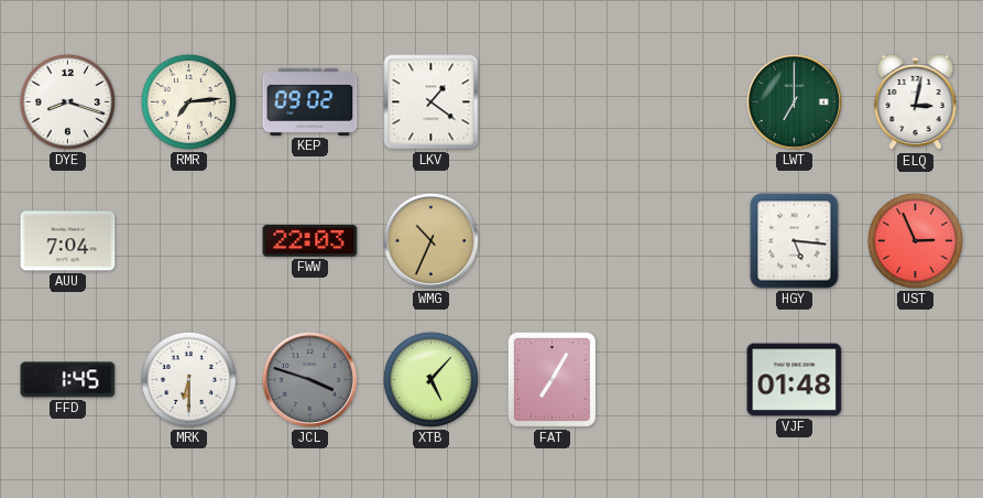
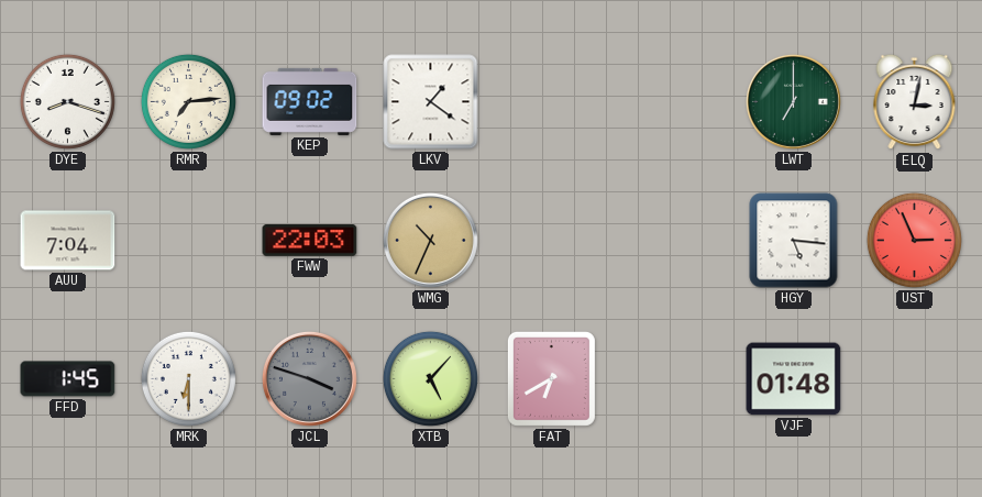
FAT: 7:05 -> 6:40 (551, 378)
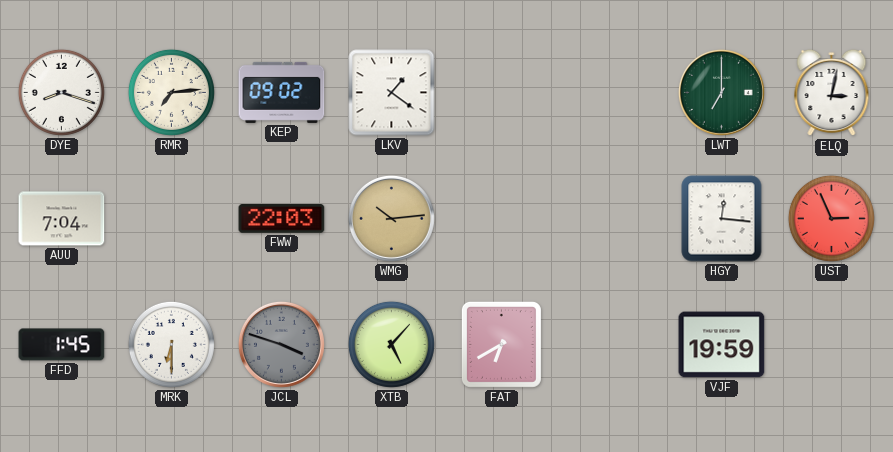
WMG: 10:34 -> 10:14 (391, 218)
HGY: 5:16 -> 12:16 (722, 219)
VJF: 01:48 -> 19:59 (722, 345)
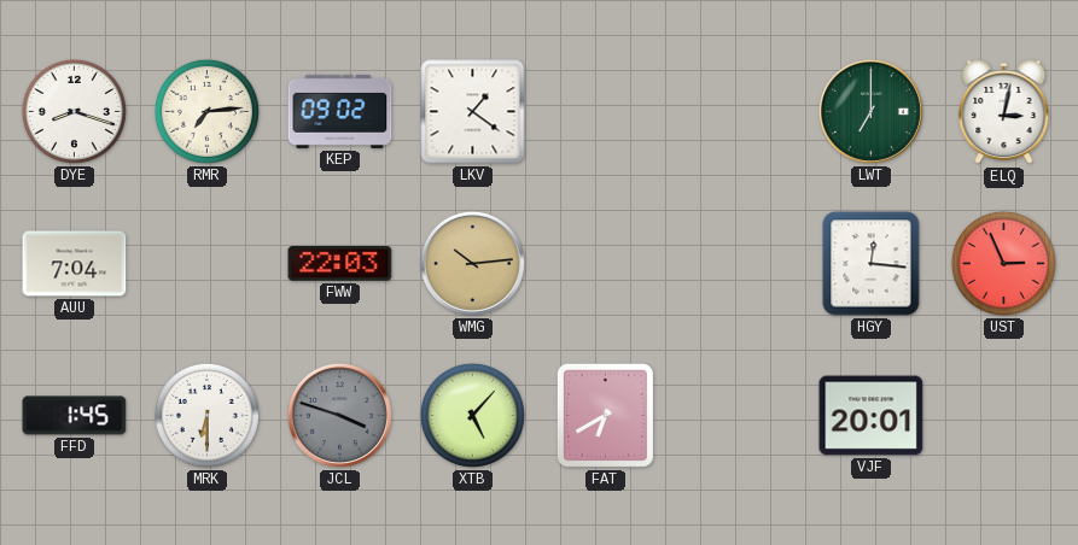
VJF: 19:59 -> 20:01 (872, 416)
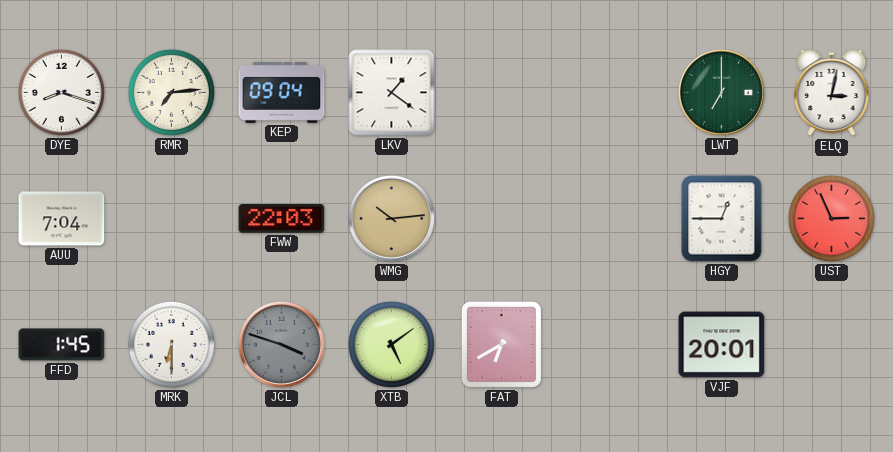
KEP: 09:02 -> 09:04 (282, 92)
HGY: 12:16 -> 12:45 (722, 219)
XTB: 5:07 -> 5:09 (391, 344)
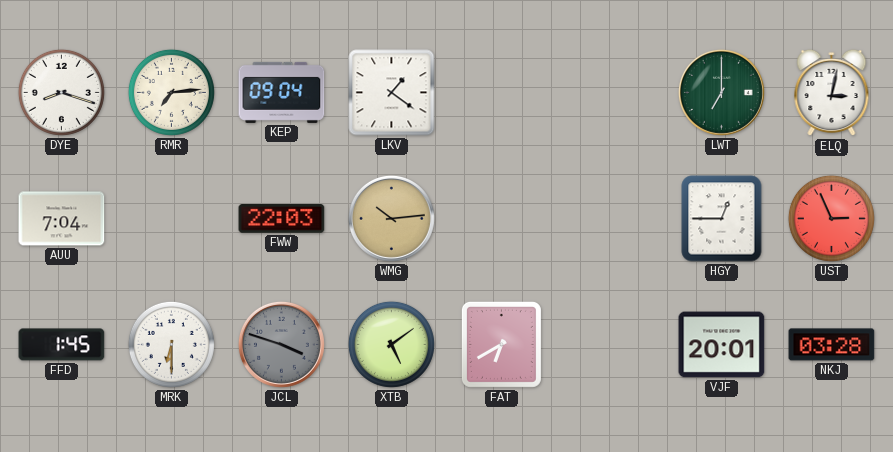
NKJ: none -> 03:28 (832, 345)
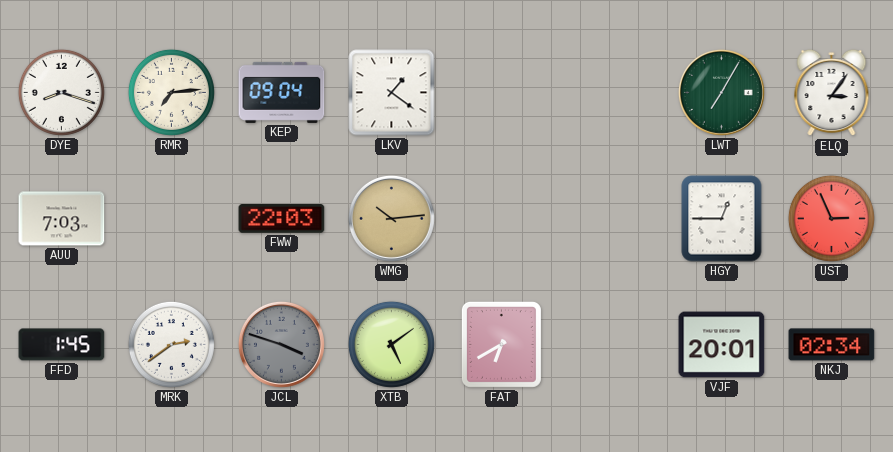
LWT: 7:00 -> 7:05 (721, 92)
ELQ: 3:02 -> 3:06 (832, 93)
AUU: 7:04 -> 7:03 (62, 219)
MRK: 6:30 -> 2:39 (171, 344)
NKJ: 03:28 -> 02:34 (832, 345)
